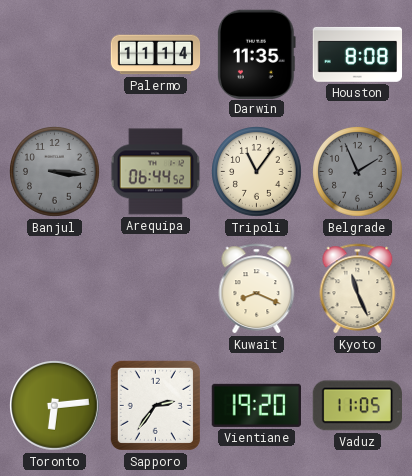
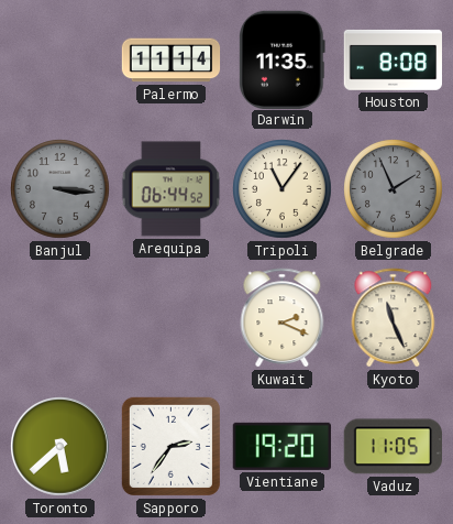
Kuwait: 8:19 -> 2:19 (283, 318)
Toronto: 6:14 -> 5:38 (60, 447)
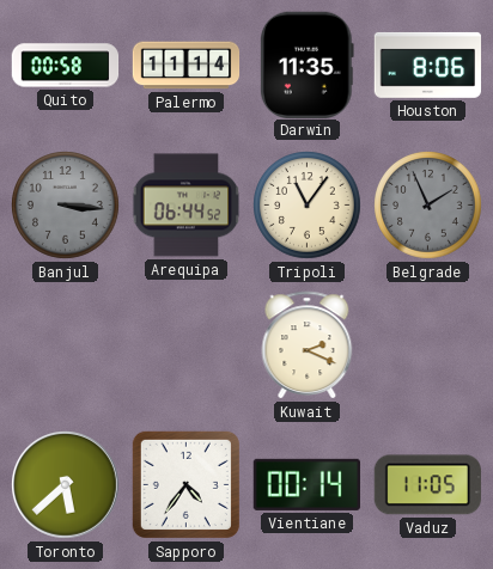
Quito: none -> 00:58 (66, 66)
Houston: 8:08 -> 8:06 (427, 65)
Kyoto: 11:26 -> none (394, 318)
Sapporo: 2:36 -> 4:36 (185, 484)
Vientiane: 19:20 -> 00:14 (306, 484)
